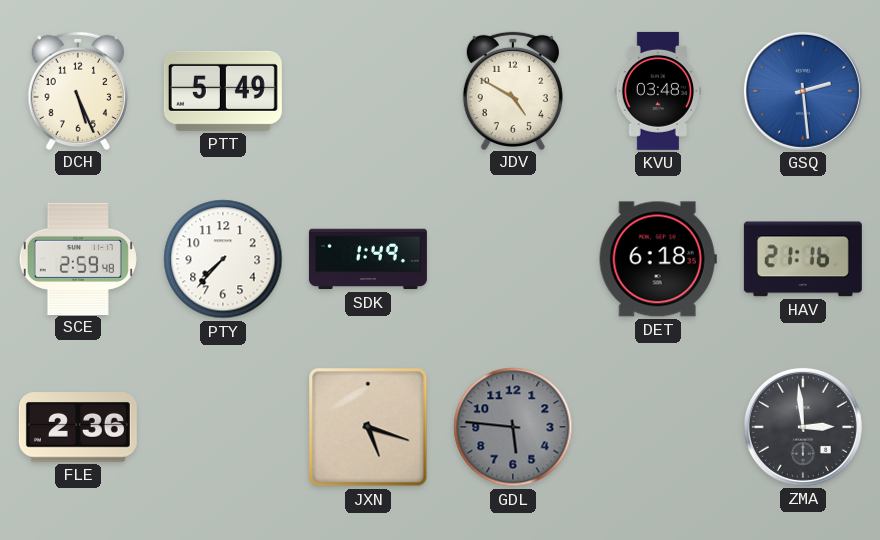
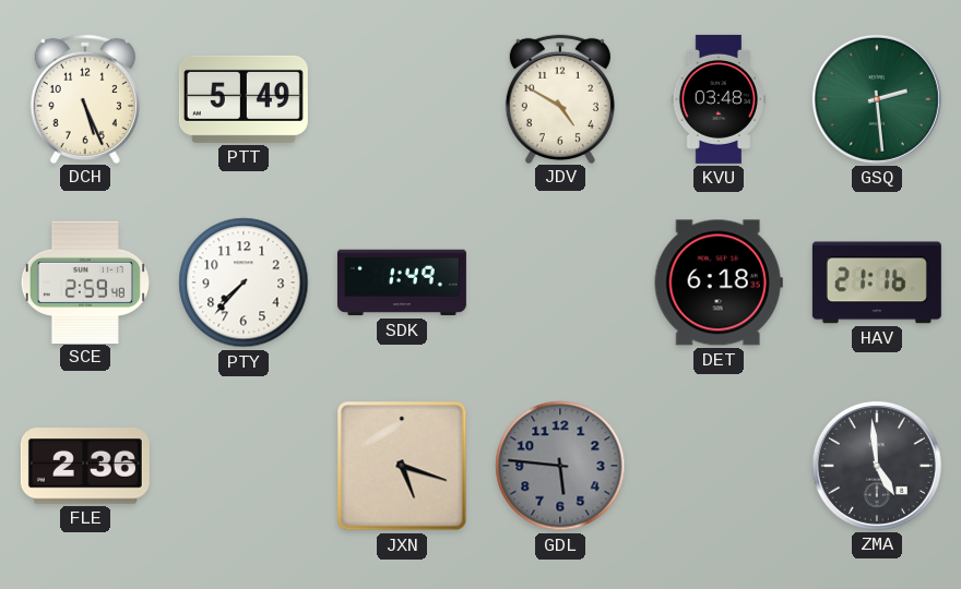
GSQ dial: blue -> green (877, 99)
ZMA: 2:59 -> 4:59 (877, 466)
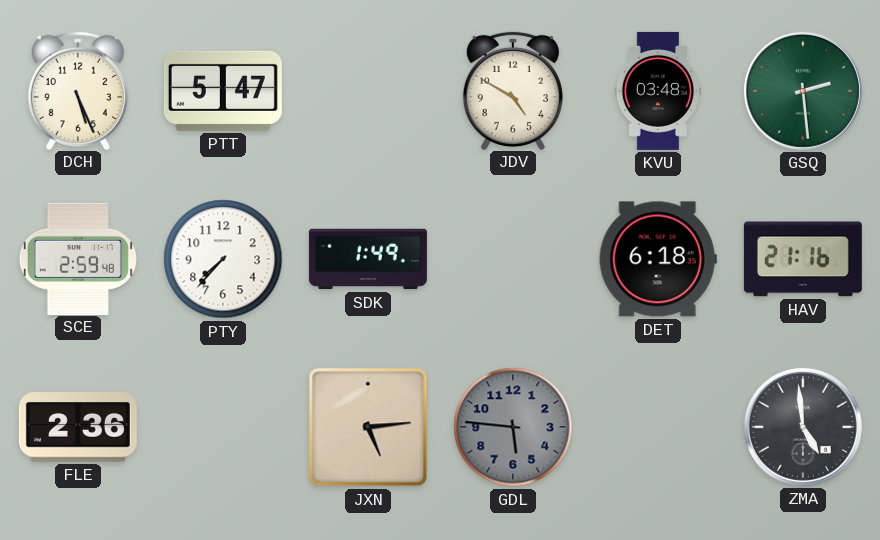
PTT: 5:49 -> 5:47 (223, 91)
JXN: 5:18 -> 5:14 (368, 427)
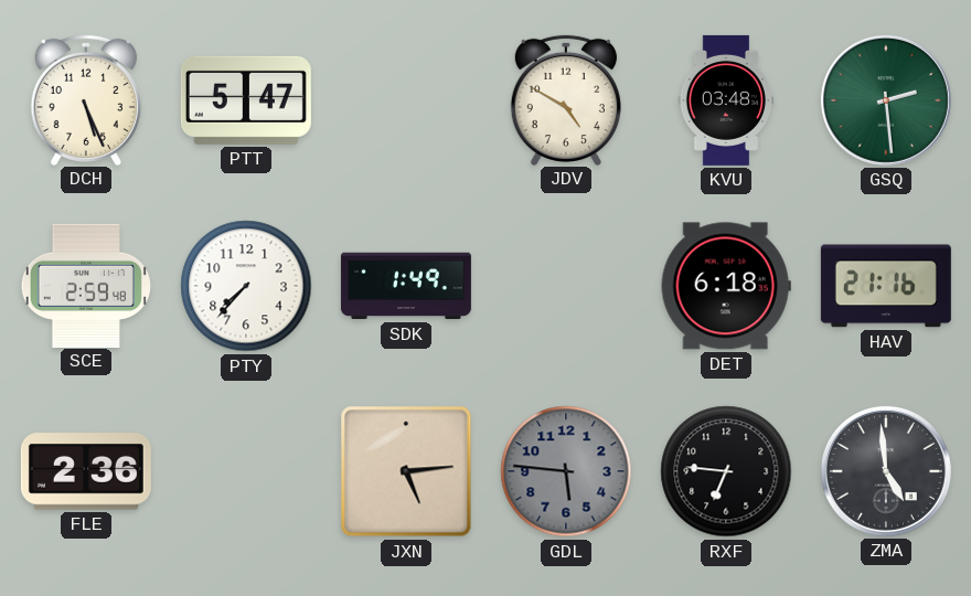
RXF: none -> 6:46 (726, 471)
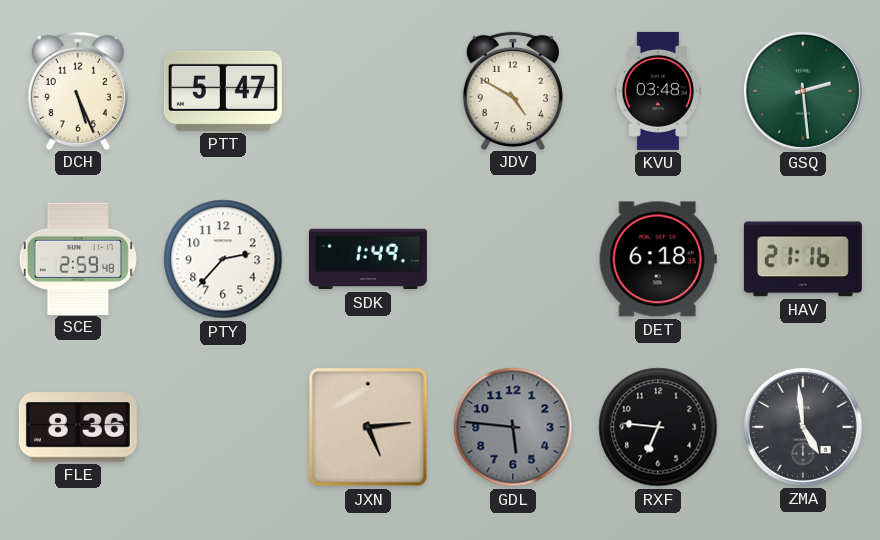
PTY: 7:37 -> 2:37 (223, 259)
FLE: 2:36 -> 8:36 (78, 427)
